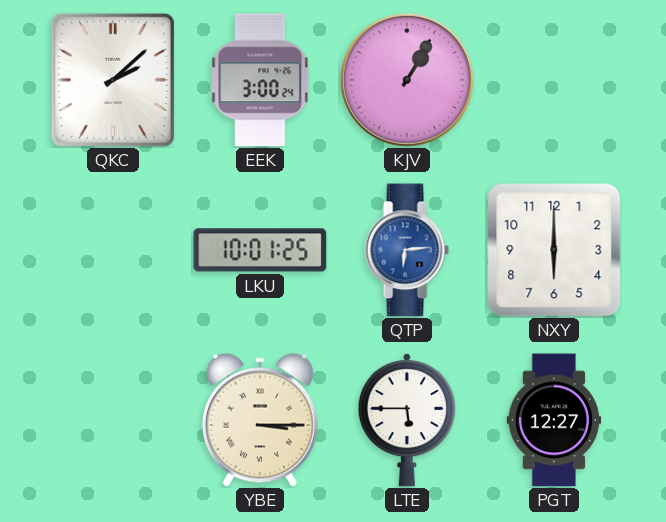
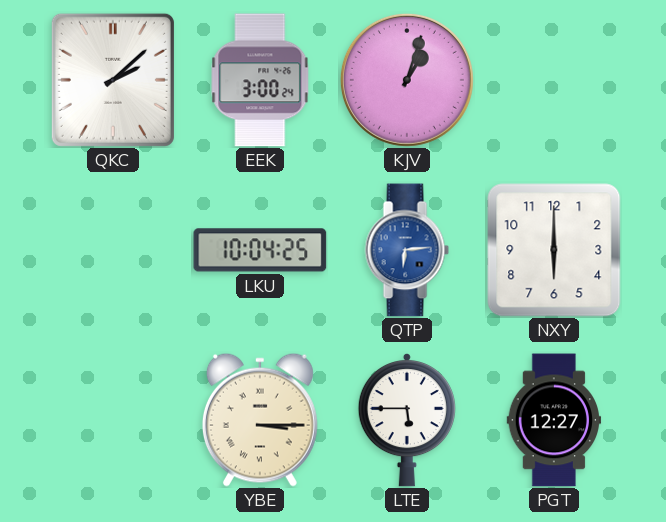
KJV: 1:05 -> 1:03 (407, 80)
LKU: 10:01 -> 10:04 (260, 250)
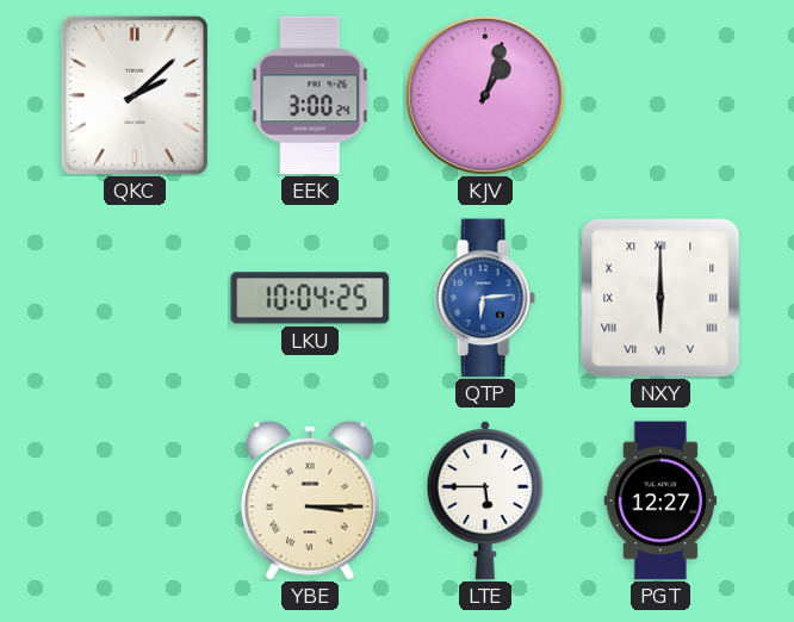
NXY numerals: Arabic -> Roman (660, 298)
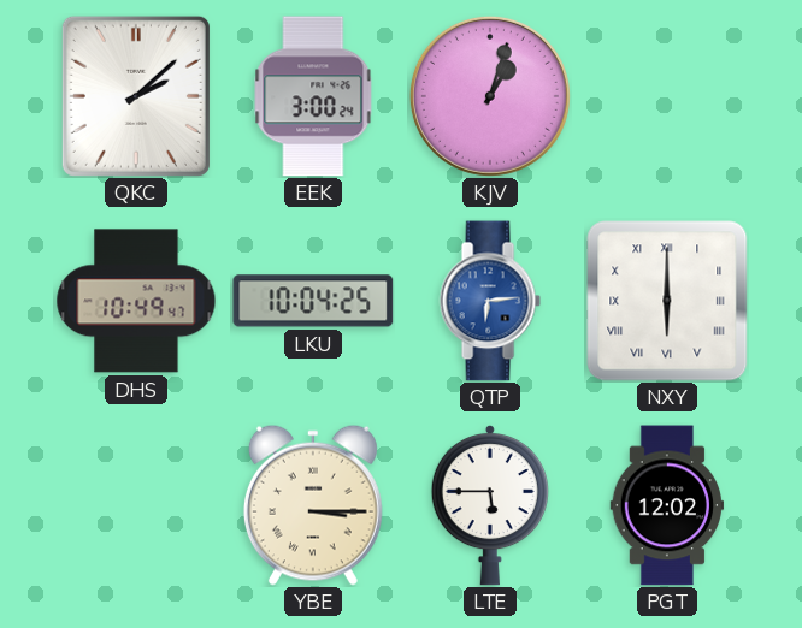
DHS: none -> 10:49 (136, 301)
PGT: 12:27 -> 12:02 (667, 505)
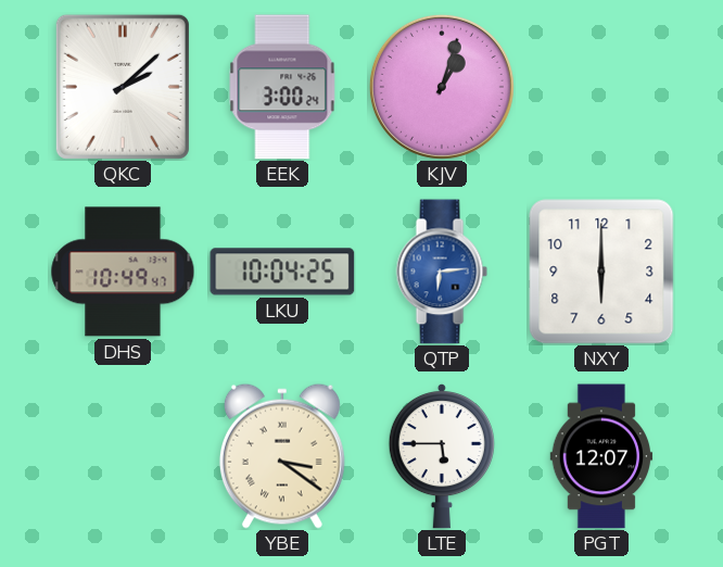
NXY numerals: Roman -> Arabic (601, 272)
YBE: 3:15 -> 3:21 (282, 456)
PGT: 12:02 -> 12:07 (601, 456)
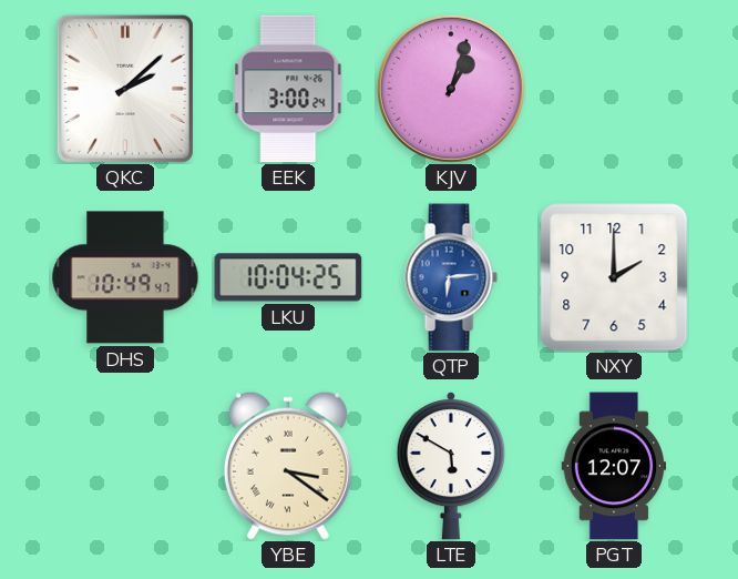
NXY: 6:00 -> 2:00 (614, 277)
LTE: 5:45 -> 5:50 (451, 466)
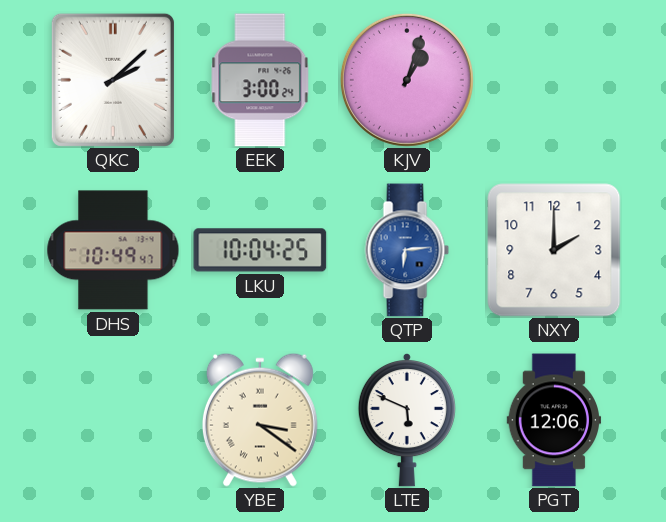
LTE: 5:50 -> 5:49 (407, 420)
PGT: 12:07 -> 12:06 (554, 420)
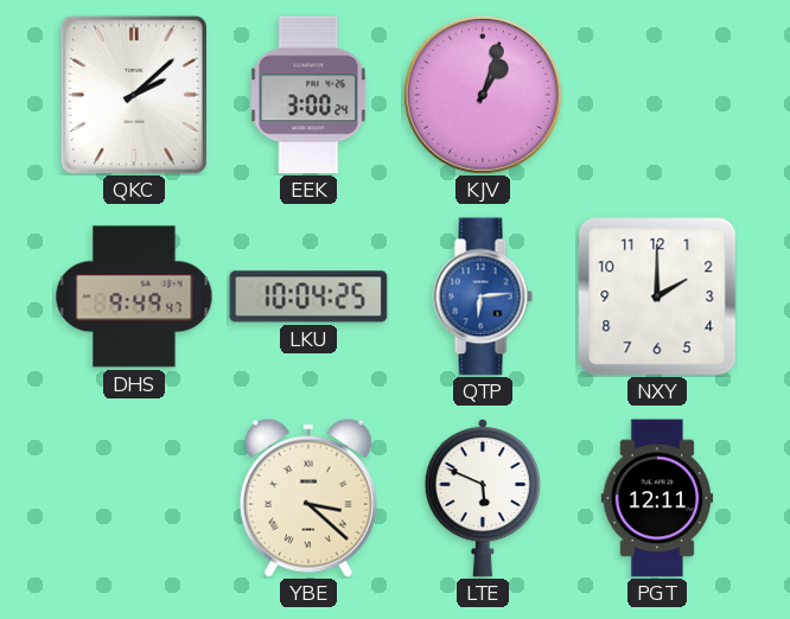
DHS: 10:49 -> 9:49 (134, 296)
YBE: 3:21 -> 3:22 (308, 498)
PGT: 12:06 -> 12:11 (657, 498)
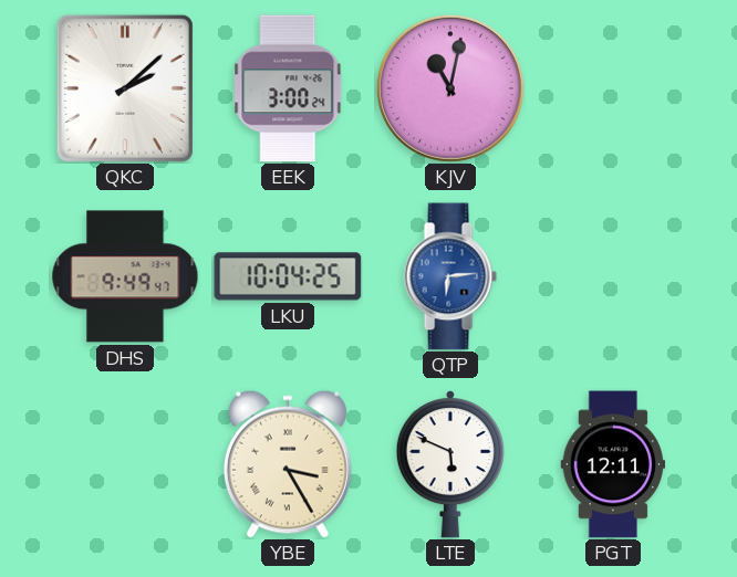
KJV: 1:03 -> 11:02 (450, 88)
NXY: 2:00 -> none (657, 296)
YBE: 3:22 -> 3:25 (288, 464)
